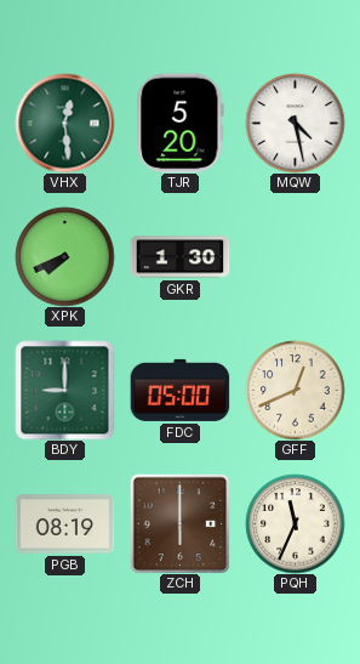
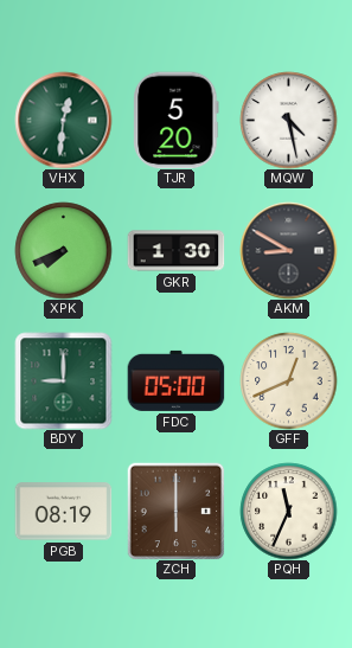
VHX: 12:29 -> 12:31 (63, 120)
AKM: none -> 8:50 (288, 250)
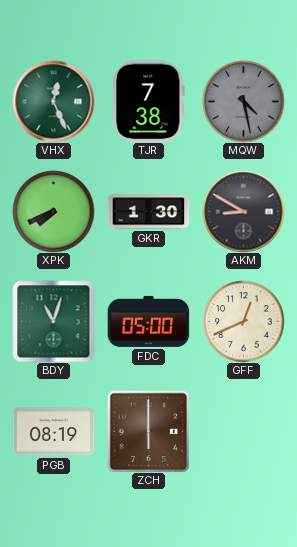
VHX: 12:31 -> 12:26 (53, 101)
TJR: 5:20 -> 7:38 (149, 101)
MQW dial: white -> grey (243, 101)
BDY: 9:00 -> 11:03 (53, 321)
PQH: 11:34 -> none (288, 511)
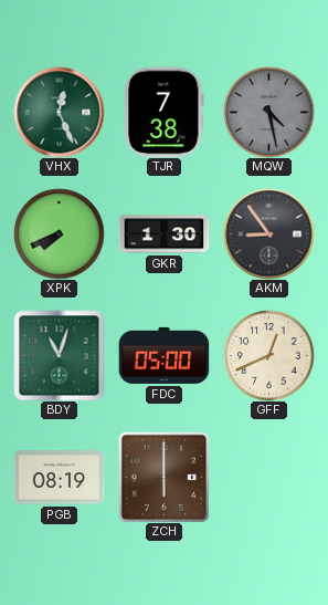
AKM: 8:50 -> 8:54 (268, 233)
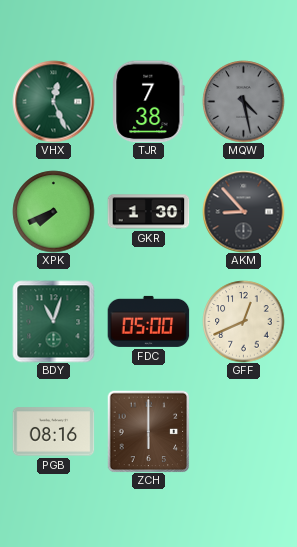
AKM: 8:54 -> 8:53 (243, 211)
PGB: 08:19 -> 08:16 (53, 432)
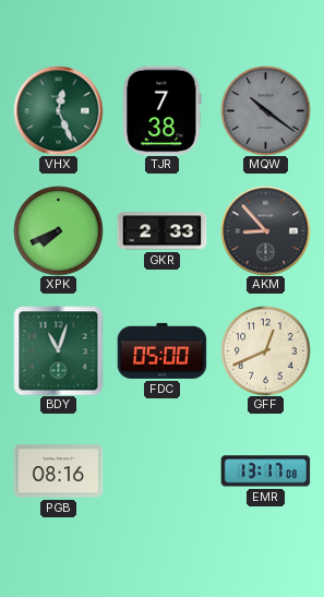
MQW: 4:28 -> 10:21 (265, 110)
GKR: 1:30 -> 2:33 (161, 231)
ZCH: 6:00 -> none (148, 431)
EMR: none -> 13:17 (265, 471)
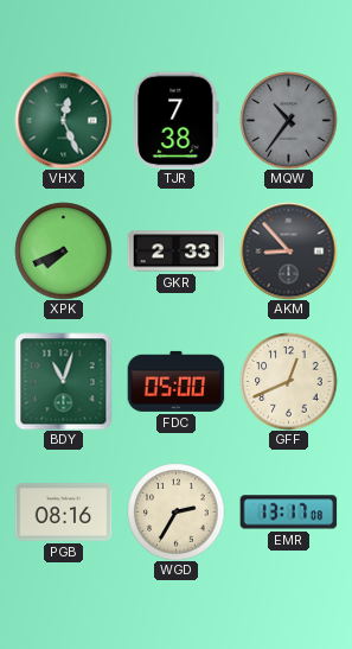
MQW: 10:21 -> 10:36 (288, 120)
WGD: none -> 2:35 (175, 511)
